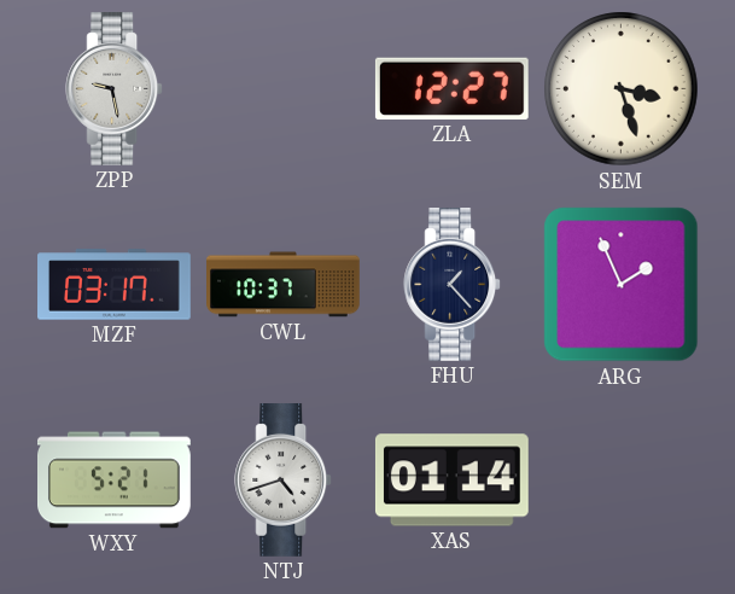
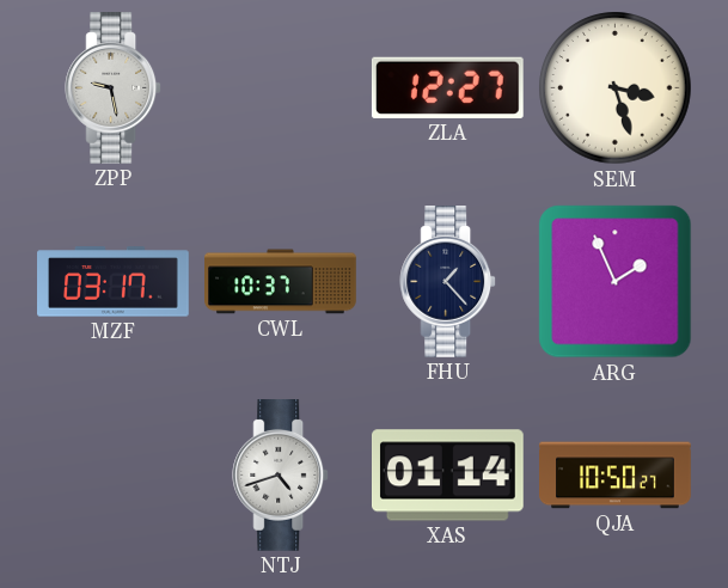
WXY: 5:21 -> none (115, 481)
QJA: none -> 10:50 (616, 476)
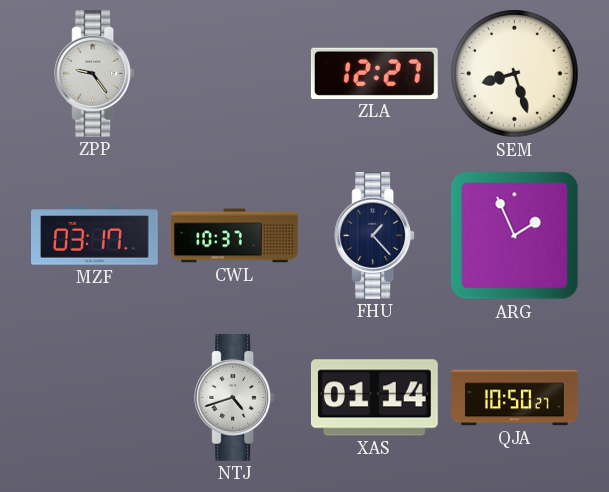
ZPP: 9:28 -> 9:24 (95, 74)
SEM: 3:27 -> 8:27 (515, 74)
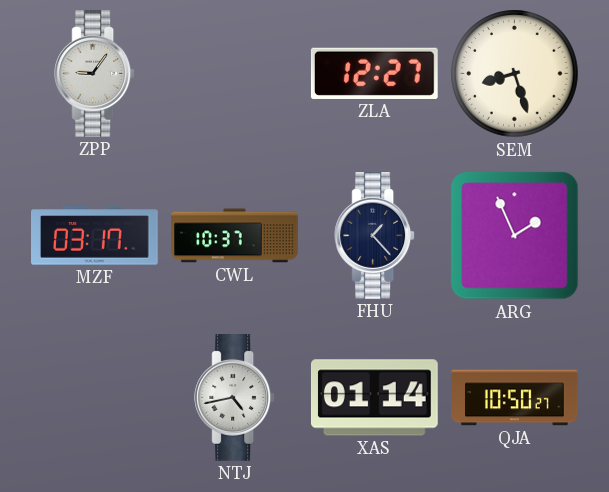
ZPP: 9:24 -> 9:06 (95, 74)
NTJ: 4:42 -> 4:43 (235, 398)
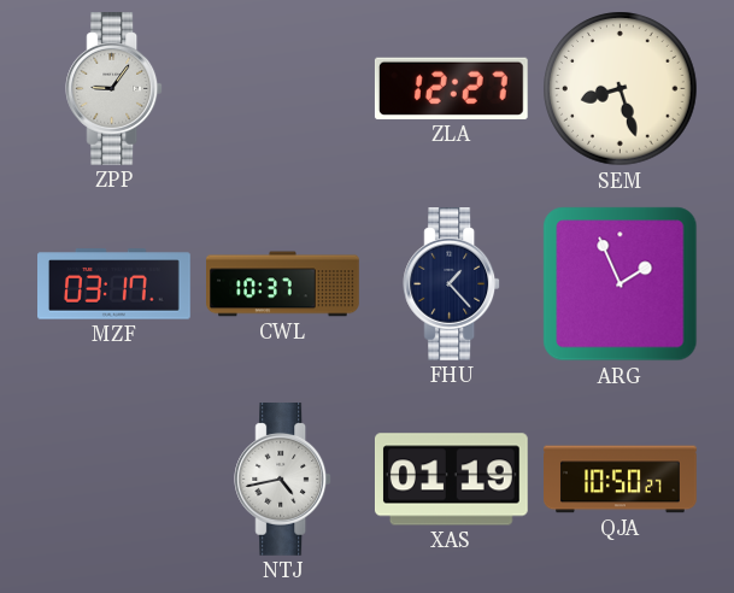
XAS: 01:14 -> 01:19 (451, 480)
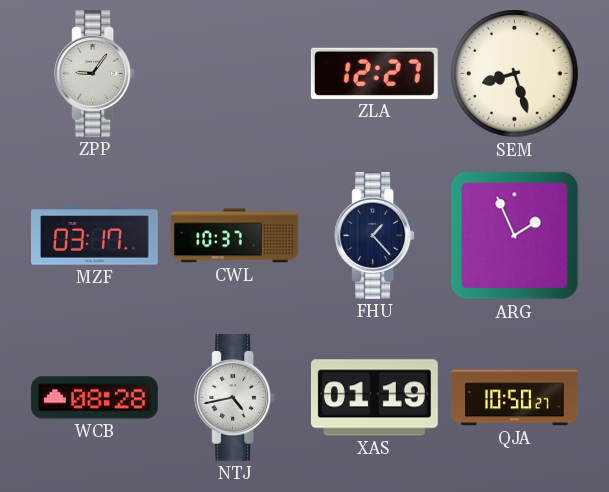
WCB: none -> 08:28 (95, 398)
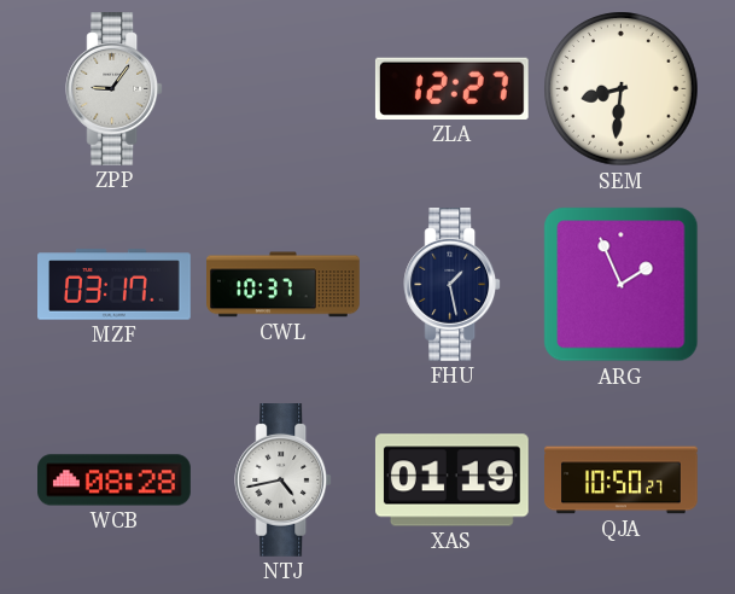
SEM: 8:27 -> 8:31 (622, 89)
FHU: 1:23 -> 1:28 (453, 285)
